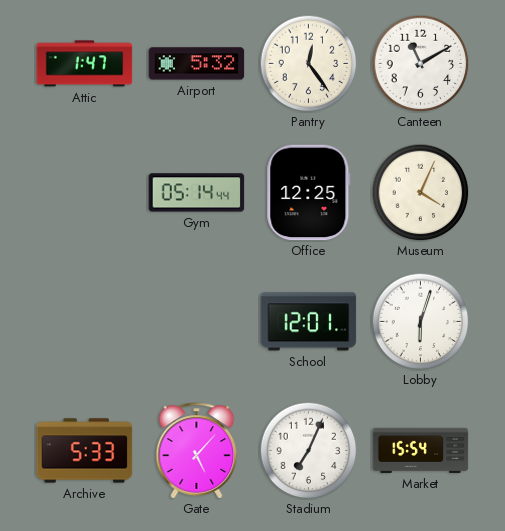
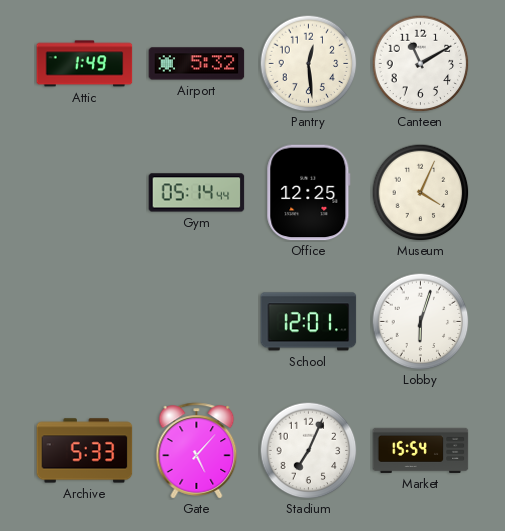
Attic: 1:47 -> 1:49 (85, 64)
Pantry: 12:24 -> 12:29 (308, 63)
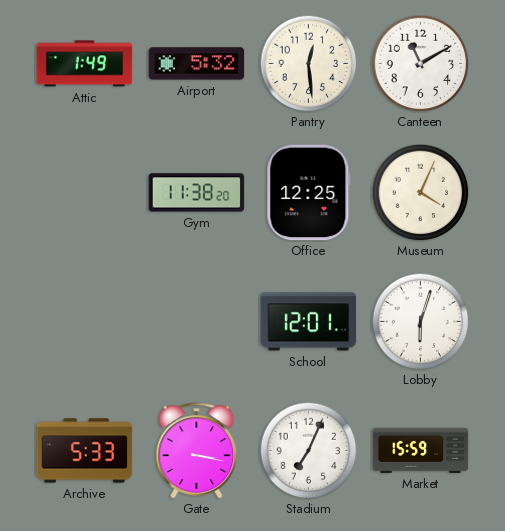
Gym: 05:14 -> 11:38 (197, 193)
Gate: 5:07 -> 3:17 (197, 451)
Market: 15:54 -> 15:59 (421, 450)
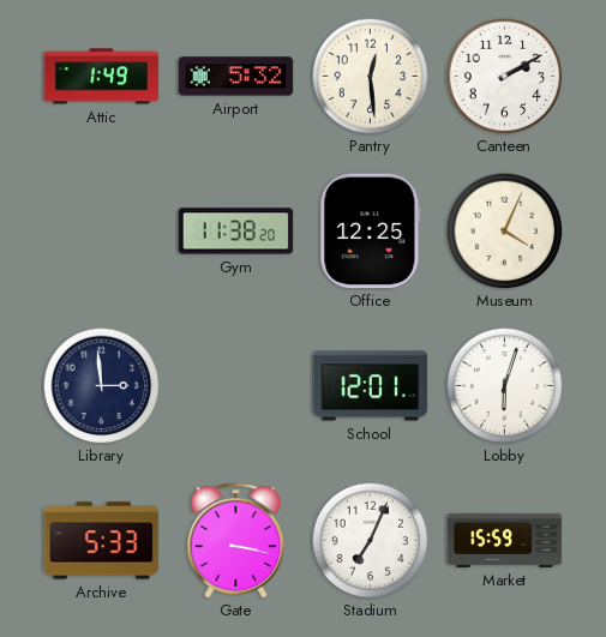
Canteen: 11:10 -> 2:10 (504, 76)
Library: none -> 2:59 (101, 385)
